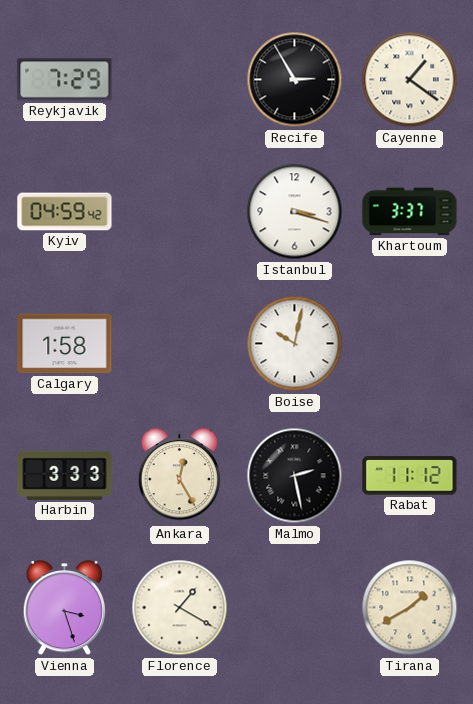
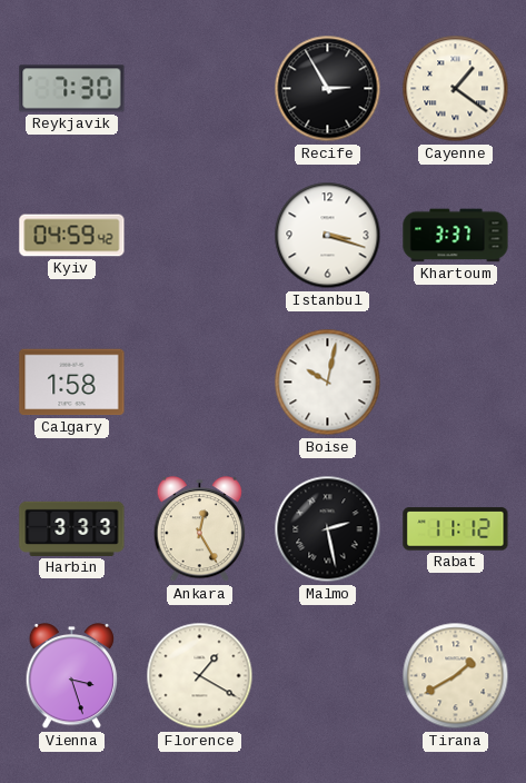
Reykjavik: 7:29 -> 7:30 (72, 89)
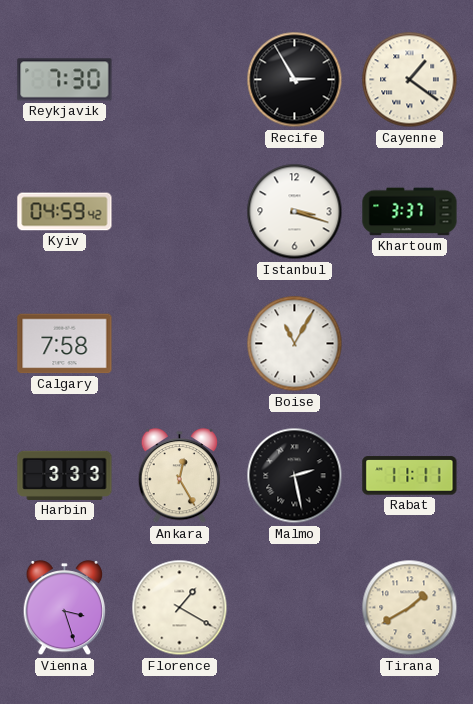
Calgary: 1:58 -> 7:58 (65, 344)
Boise: 10:02 -> 11:05 (295, 344)
Rabat: 11:12 -> 11:11 (410, 476)
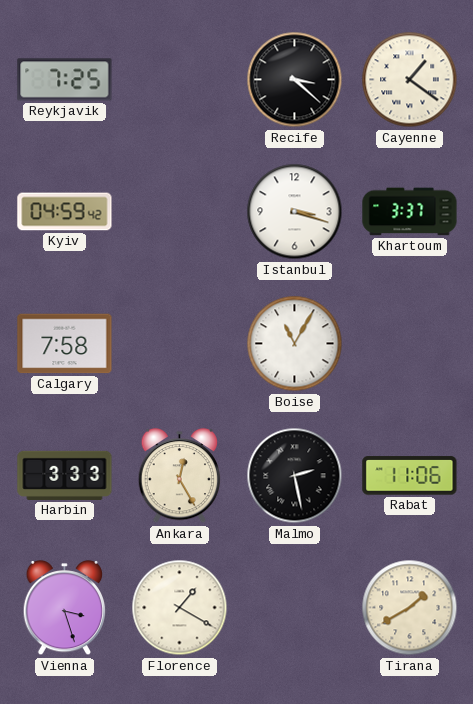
Reykjavik: 7:30 -> 7:25 (65, 80)
Recife: 2:55 -> 3:22 (295, 80)
Rabat: 11:11 -> 11:06 (410, 476)
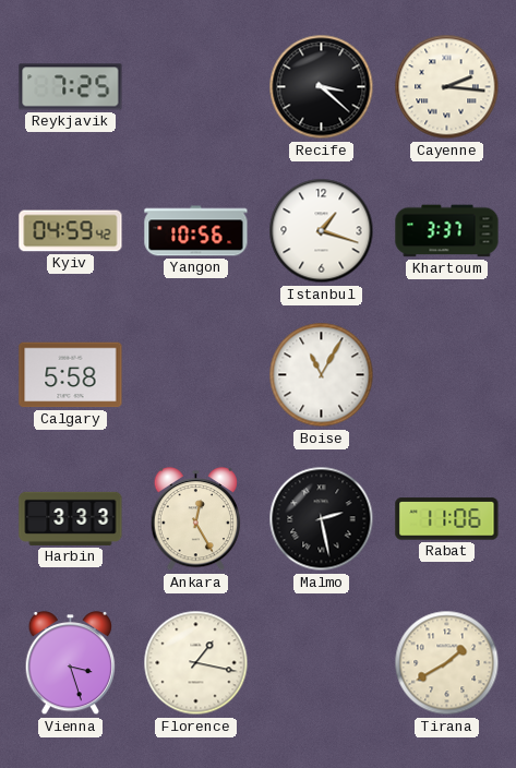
Cayenne: 1:21 -> 2:16 (447, 87)
Yangon: none -> 10:56 (196, 231)
Istanbul: 3:18 -> 1:18 (322, 231)
Calgary: 7:58 -> 5:58 (71, 375)
Florence: 1:20 -> 1:17 (196, 663)
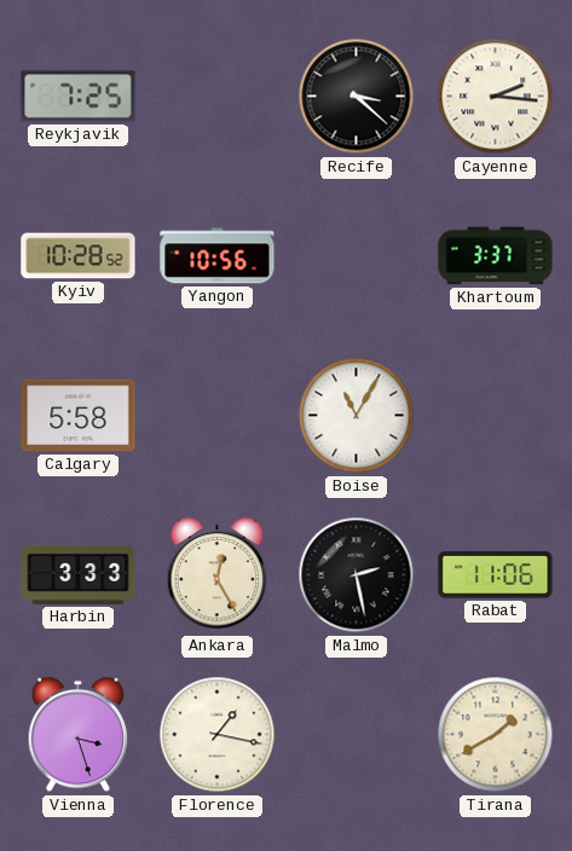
Kyiv: 04:59 -> 10:28 (79, 256)
Istanbul: 1:18 -> none (322, 231)
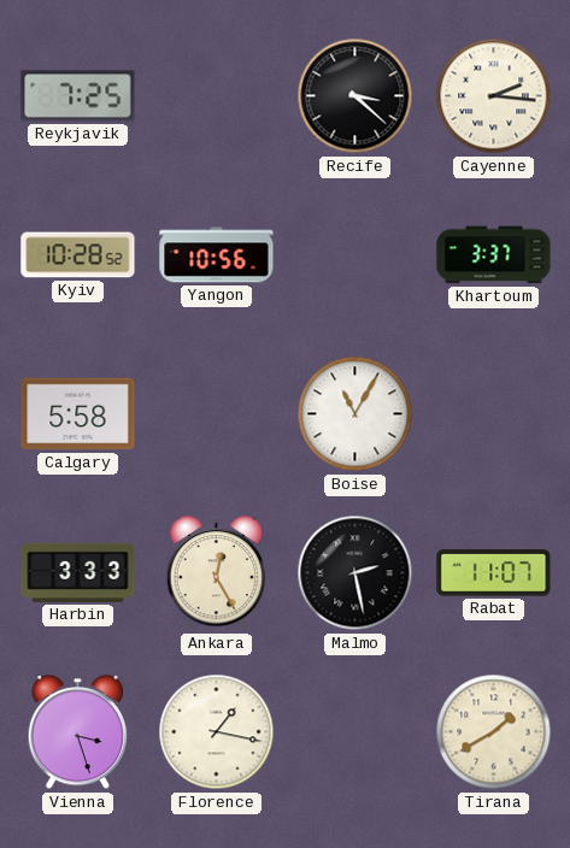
Rabat: 11:06 -> 11:07 (494, 573)
